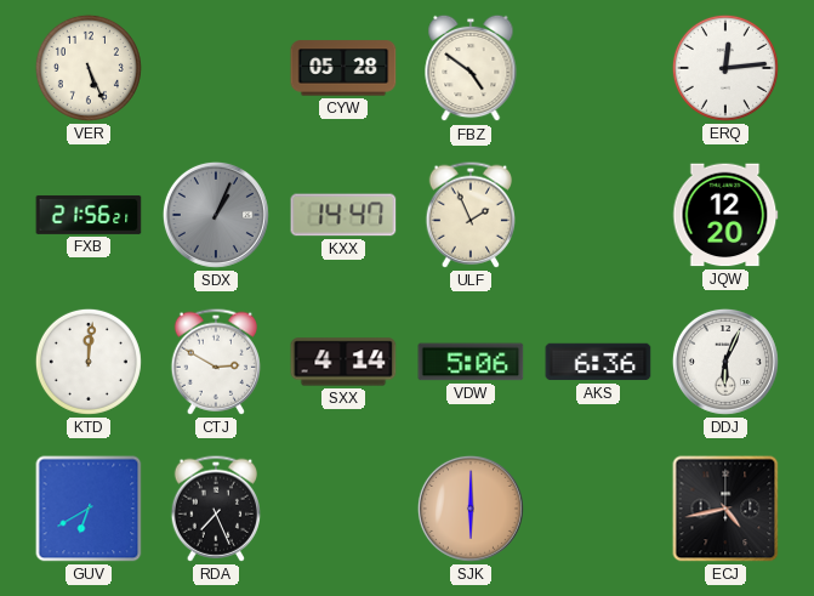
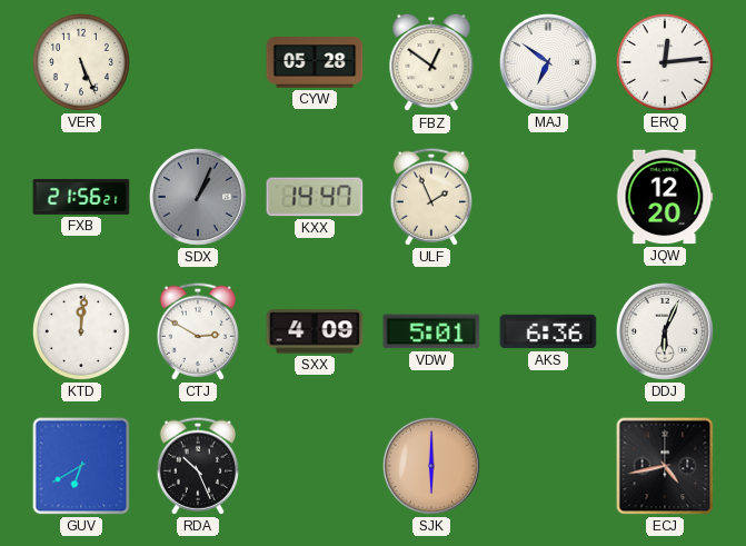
FBZ: 4:51 -> 12:51 (431, 62)
MAJ: none -> 6:51 (548, 62)
SXX: 4:14 -> 4:09 (315, 331)
VDW: 5:06 -> 5:01 (431, 331)
RDA: 7:26 -> 10:26 (197, 466)
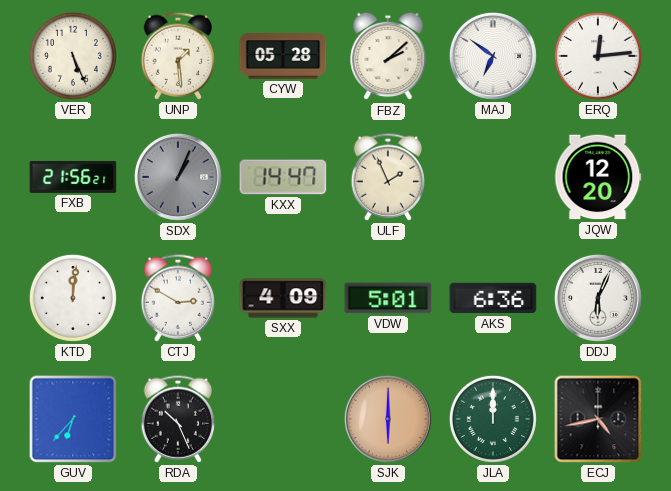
UNP: none -> 1:29 (177, 56)
FBZ: 12:51 -> 2:08 (388, 56)
GUV: 6:40 -> 6:37 (73, 419)
JLA: none -> 12:00 (493, 419)
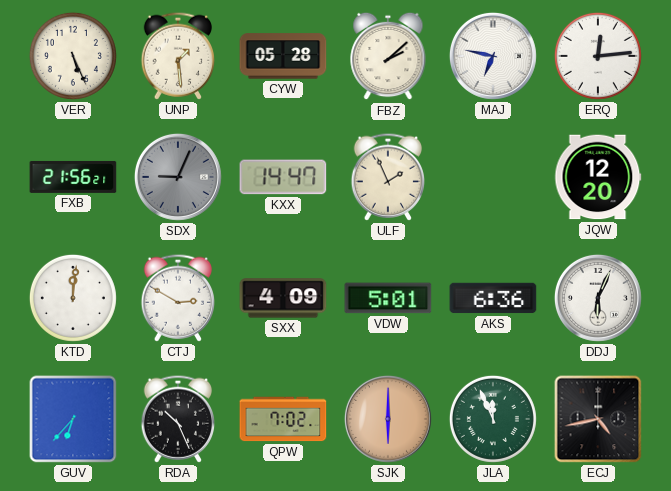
MAJ: 6:51 -> 6:47 (493, 56)
SDX: 1:04 -> 9:04 (178, 177)
QPW: none -> 7:02 (283, 419)
JLA: 12:00 -> 11:56 (493, 419)
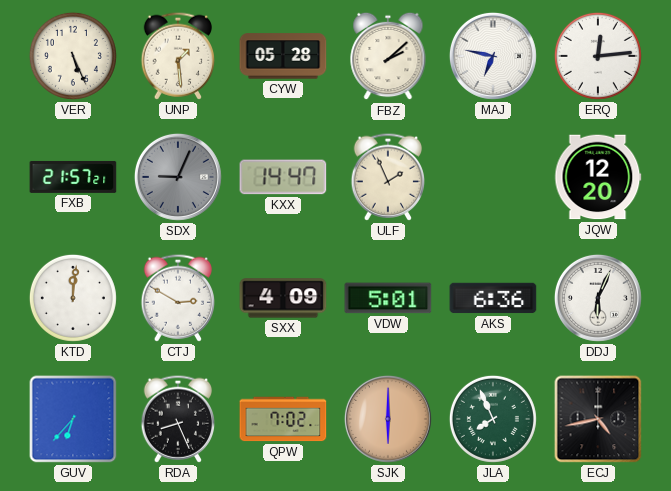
FXB: 21:56 -> 21:57 (73, 177)
RDA: 10:26 -> 8:26 (177, 419)
JLA: 11:56 -> 7:56 (493, 419)
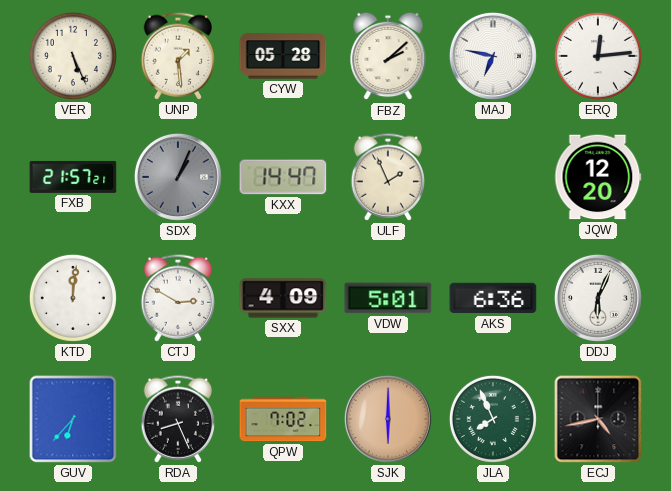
SDX: 9:04 -> 1:04 (178, 177)
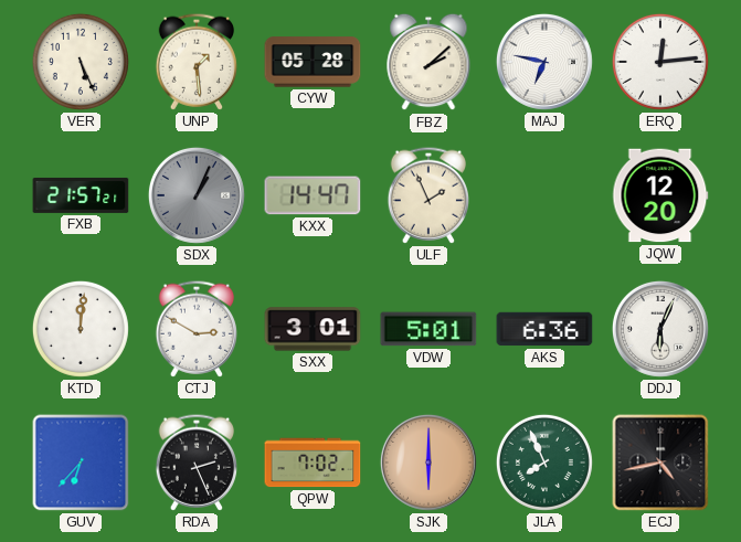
SXX: 4:09 -> 3:01 (313, 329)
RDA: 8:26 -> 2:26 (195, 463)
